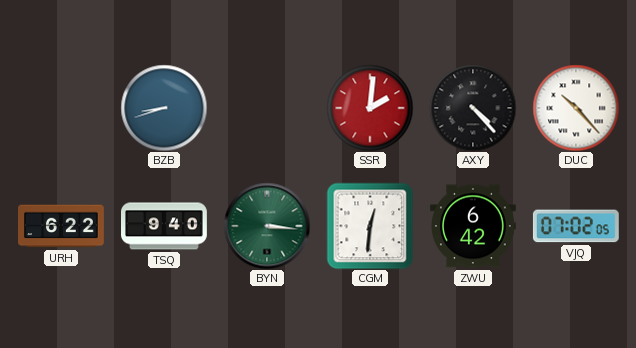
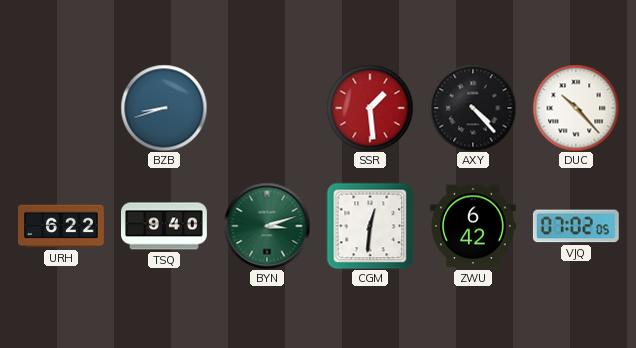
SSR: 2:01 -> 1:29 (370, 108)
BYN: 3:16 -> 3:12 (267, 226)
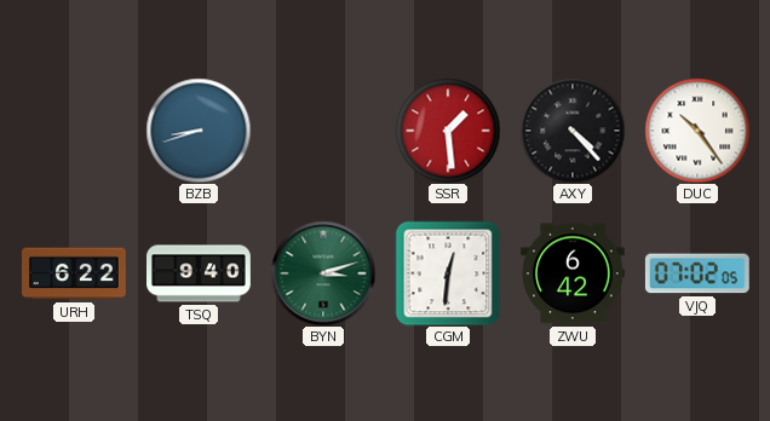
DUC: 10:23 -> 10:24 (697, 131)
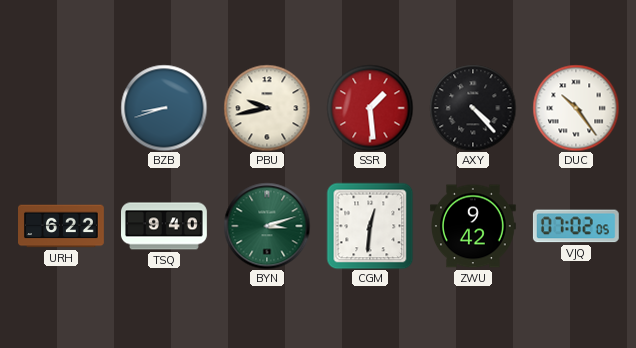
PBU: none -> 9:43 (267, 108)
ZWU: 6:42 -> 9:42 (474, 226)
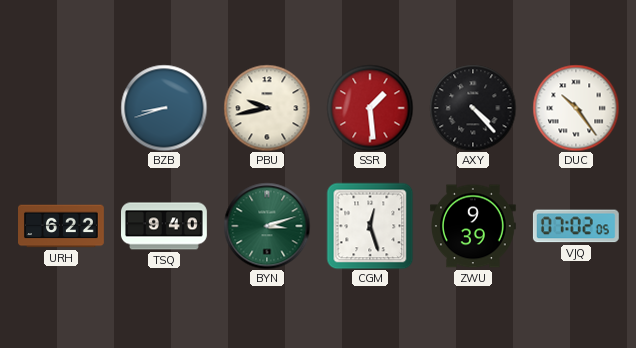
CGM: 12:31 -> 12:27 (370, 226)
ZWU: 9:42 -> 9:39 (474, 226)
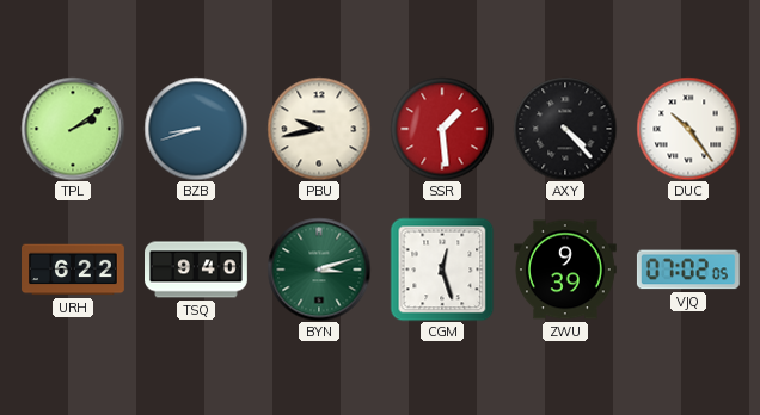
TPL: none -> 2:09 (73, 129)
